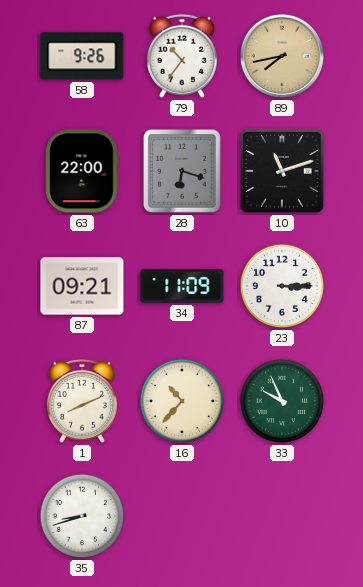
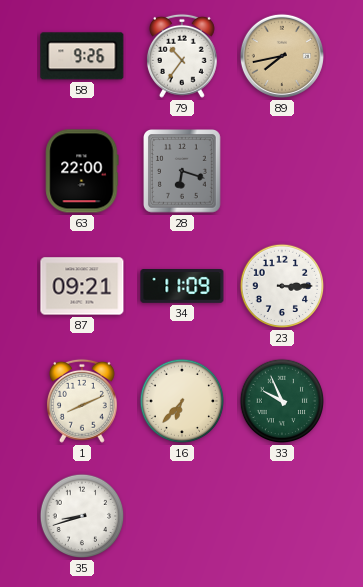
10: 11:12 -> none (283, 172)
16: 10:37 -> 6:37 (182, 401)
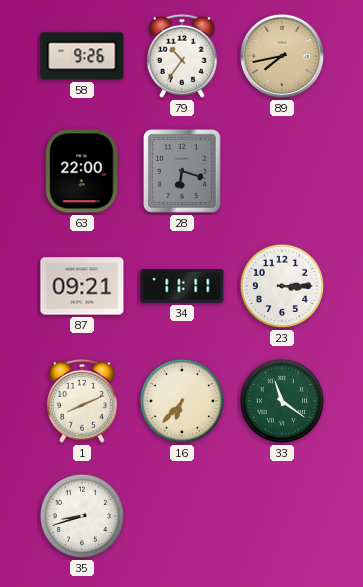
34: 11:09 -> 11:11 (182, 287)
33: 9:56 -> 11:21 (282, 401)
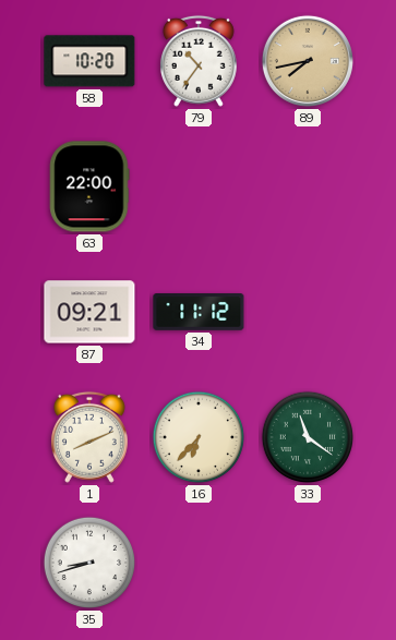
58: 9:26 -> 10:20 (89, 61)
28: 6:18 -> none (183, 172)
34: 11:11 -> 11:12 (199, 313)
23: 3:15 -> none (282, 286)
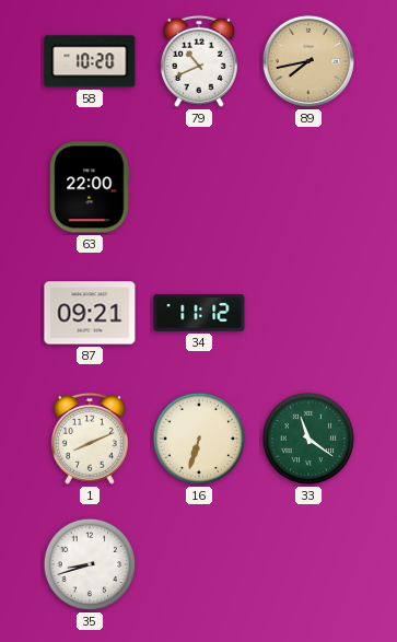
79: 10:36 -> 10:41 (199, 61)
16: 6:37 -> 6:33 (199, 439)
